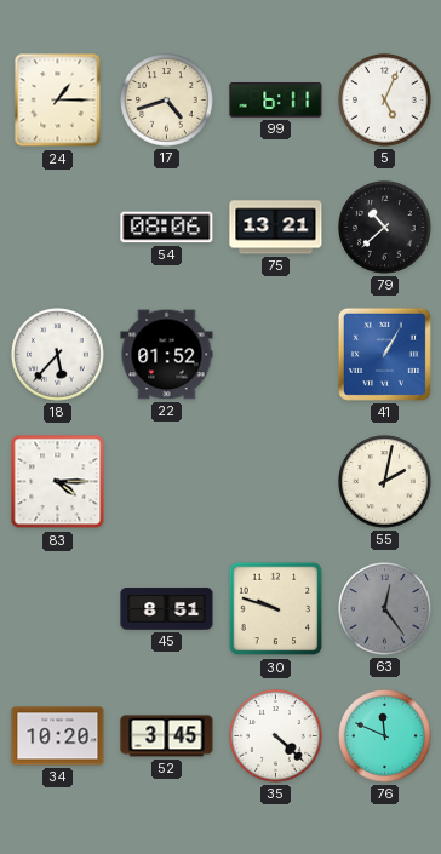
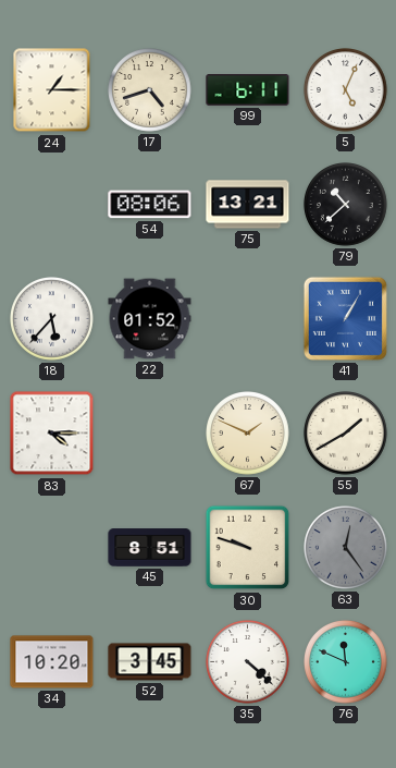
67: none -> 1:49 (248, 434)
55: 2:02 -> 1:40 (346, 434)
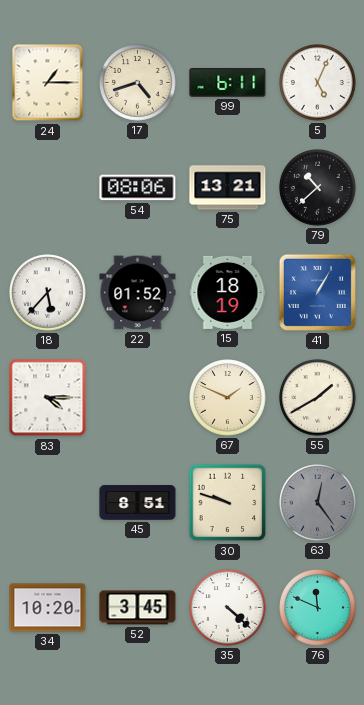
15: none -> 18:19 (228, 292)
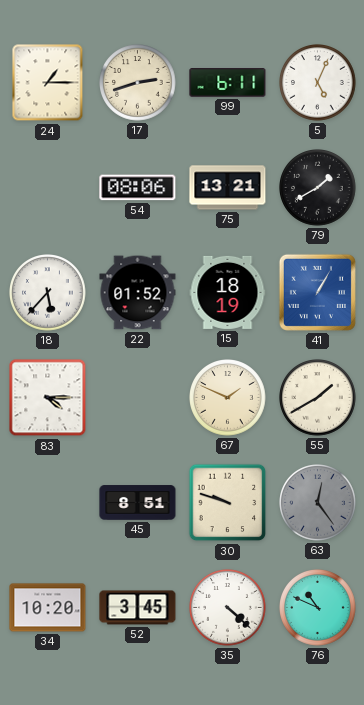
17: 4:42 -> 2:42 (138, 83)
79: 10:38 -> 1:40 (318, 188)
76: 11:49 -> 10:49 (318, 608)
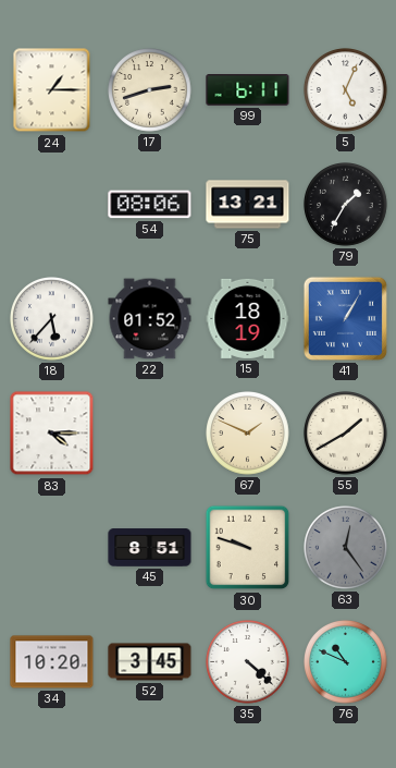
79: 1:40 -> 1:35 (346, 205)
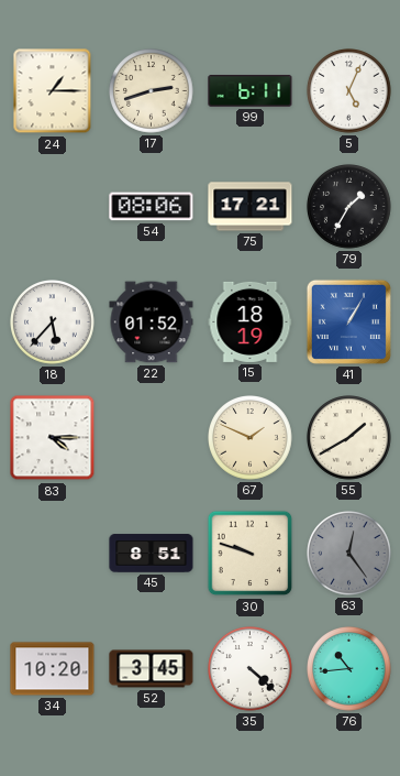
75: 13:21 -> 17:21 (251, 207)
76: 10:49 -> 10:44 (349, 669)
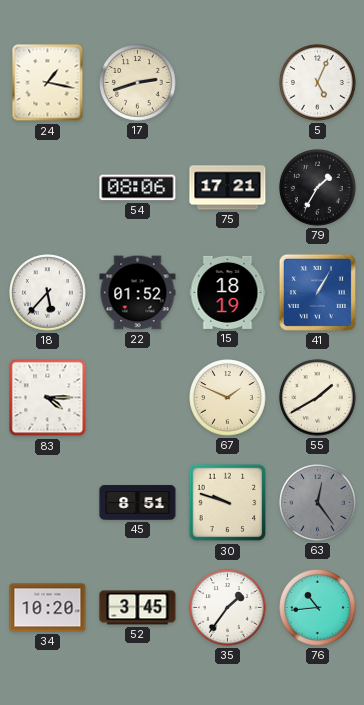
24: 1:15 -> 1:17 (48, 83)
99: 6:11 -> none (251, 91)
35: 4:22 -> 1:36 (228, 608)
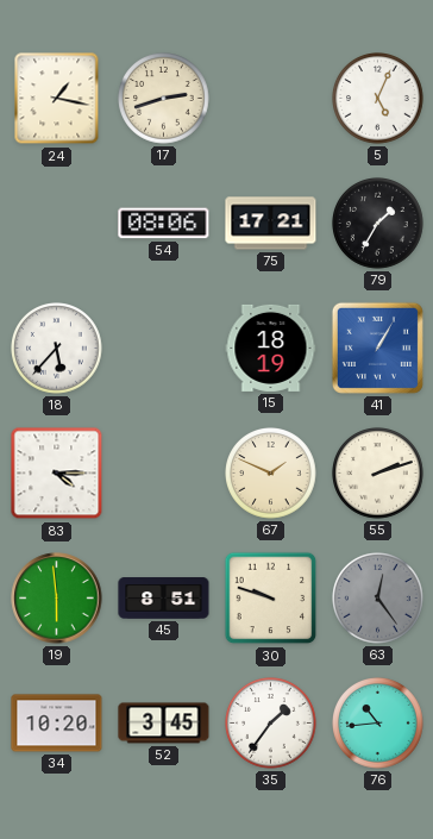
22: 01:52 -> none (138, 293)
55: 1:40 -> 2:12 (378, 474)
19: none -> 5:59 (57, 599)
